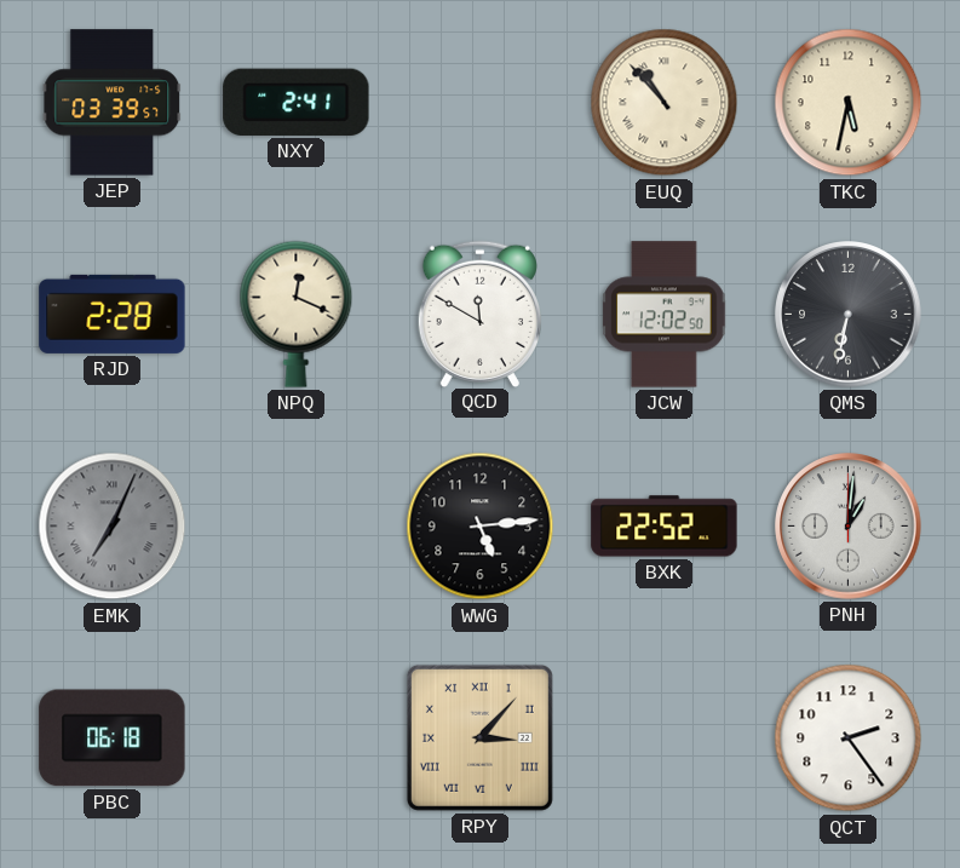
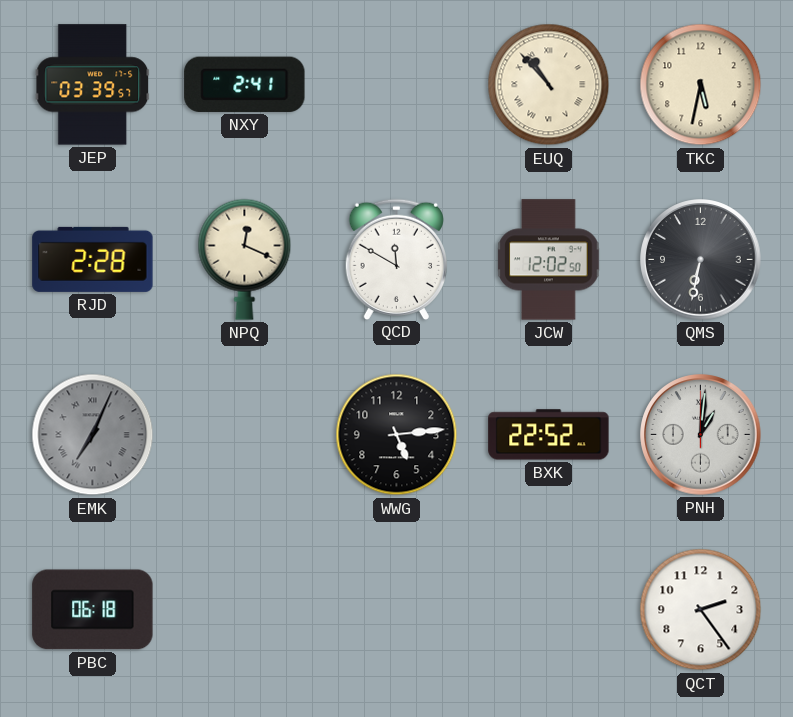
RPY: 3:07 -> none (479, 737)
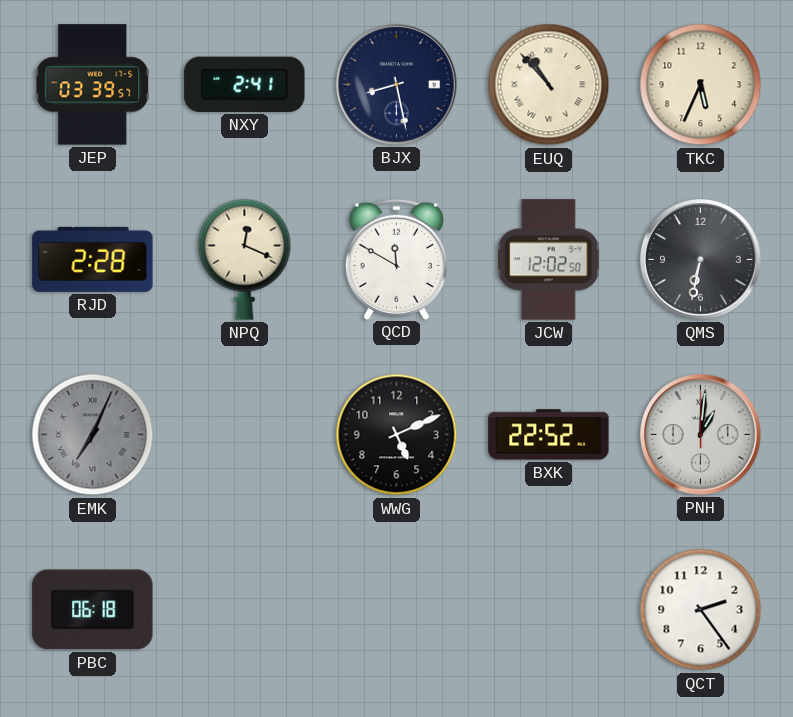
BJX: none -> 8:28 (397, 85)
TKC: 5:32 -> 5:34 (701, 85)
WWG: 5:14 -> 5:11 (397, 435)
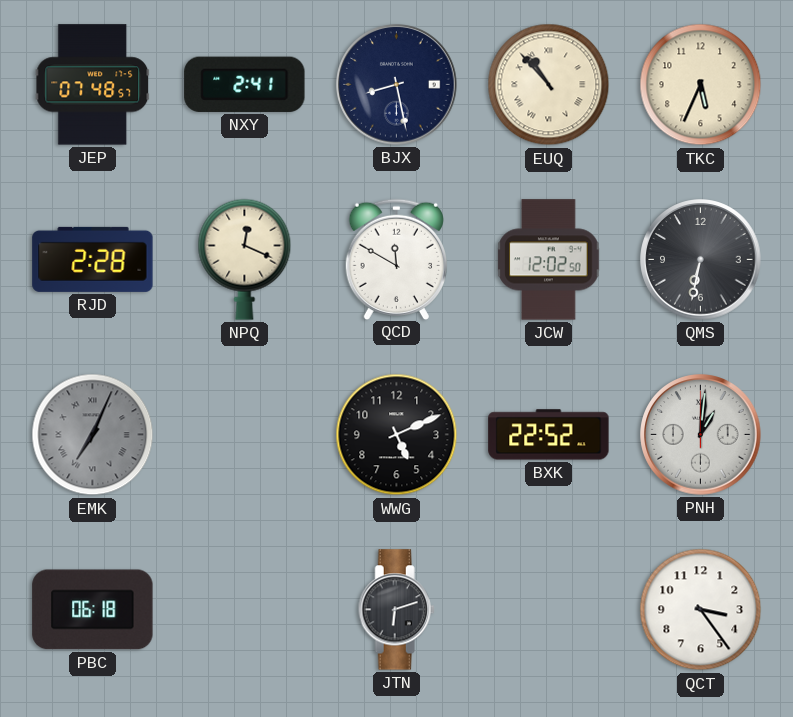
JEP: 03:39 -> 07:48 (93, 85)
JTN: none -> 6:12 (396, 610)
QCT: 2:24 -> 3:24 (701, 610)
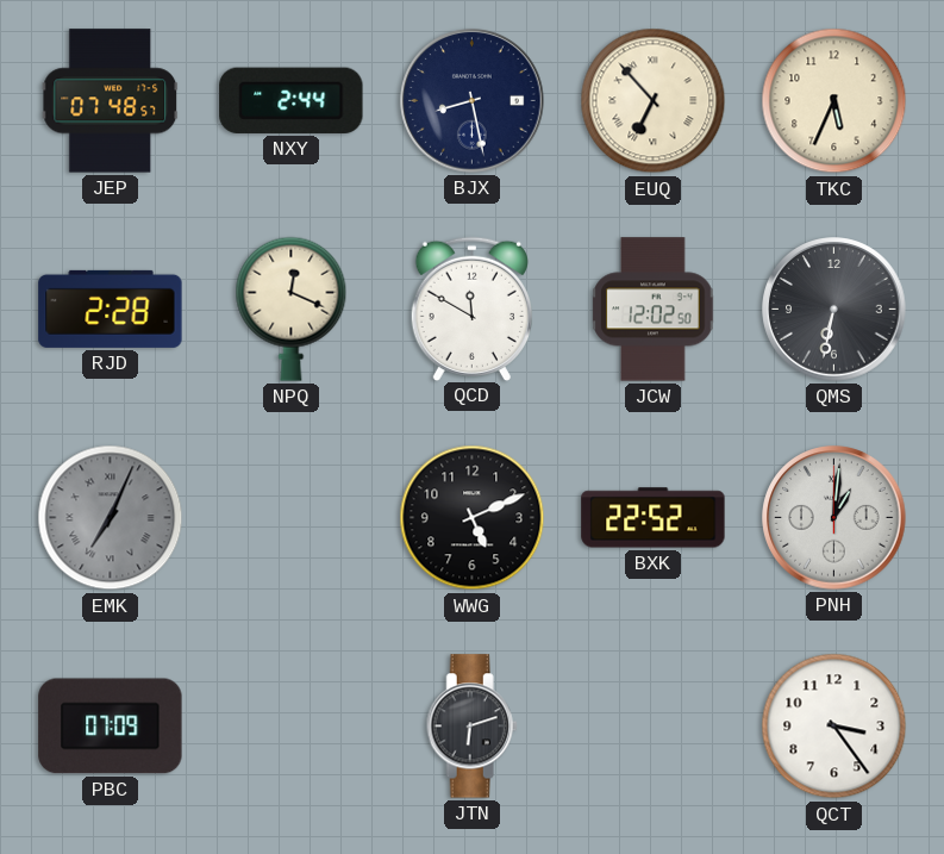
NXY: 2:41 -> 2:44 (292, 100)
EUQ: 10:53 -> 6:53 (654, 101)
PBC: 06:18 -> 07:09 (111, 727)
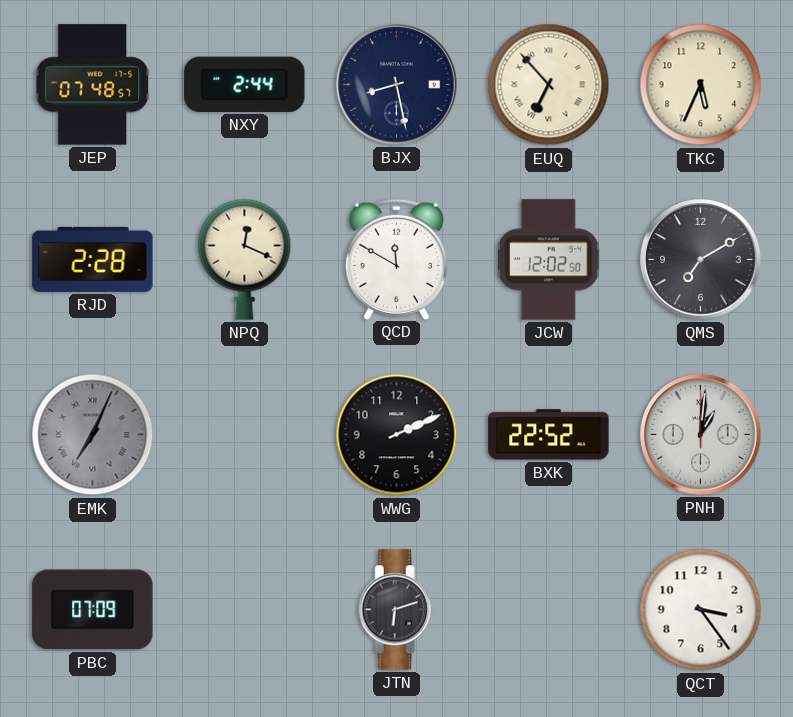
QMS: 6:32 -> 7:10 (701, 260)
WWG: 5:11 -> 2:11 (397, 435)
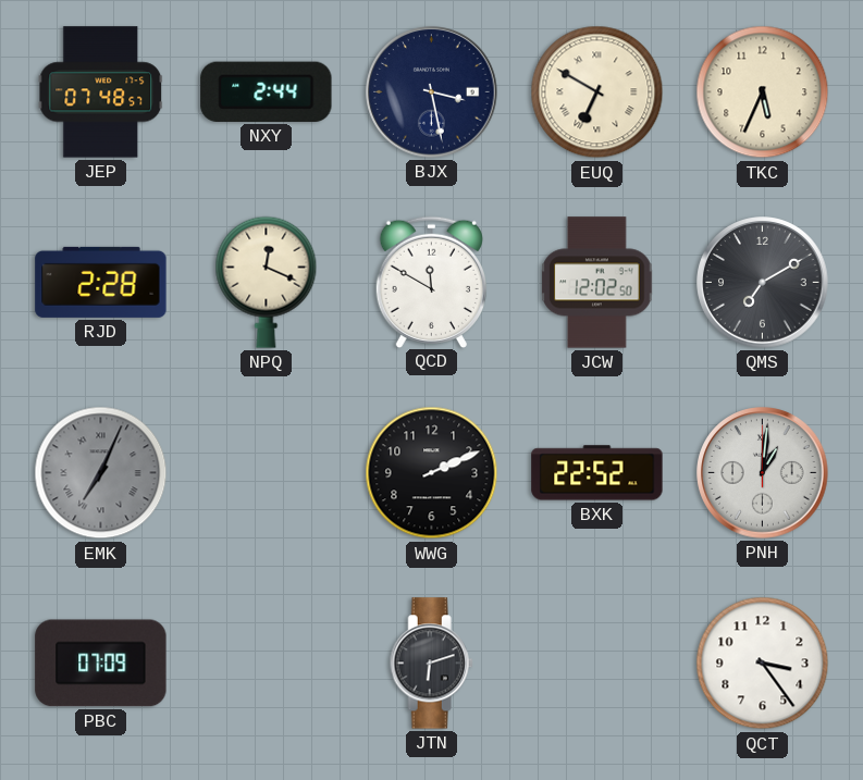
BJX: 8:28 -> 3:28 (432, 92)
EUQ: 6:53 -> 6:50 (597, 92)
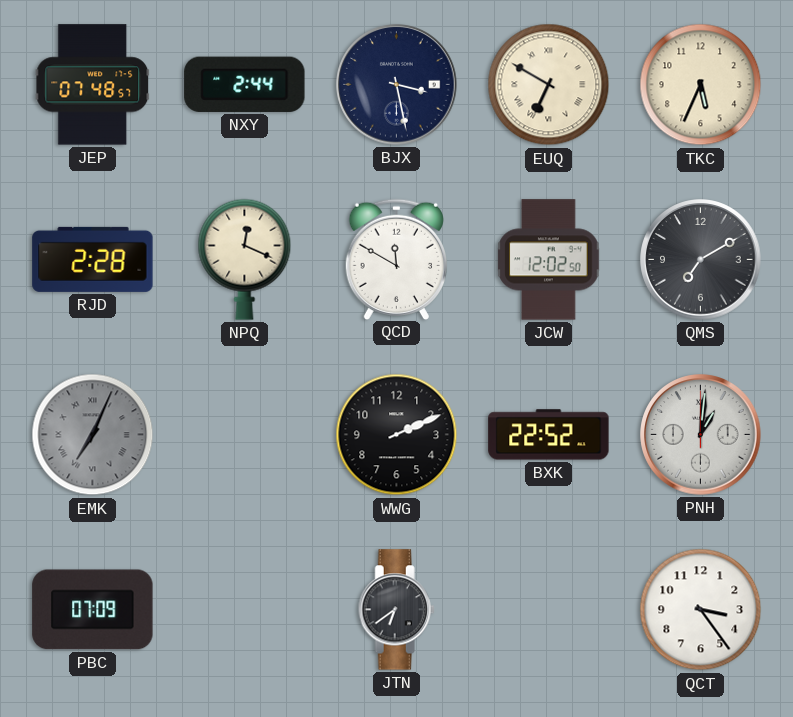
JTN: 6:12 -> 6:39 (396, 610)
